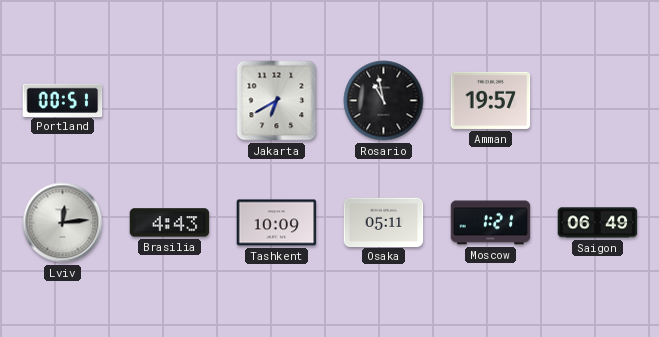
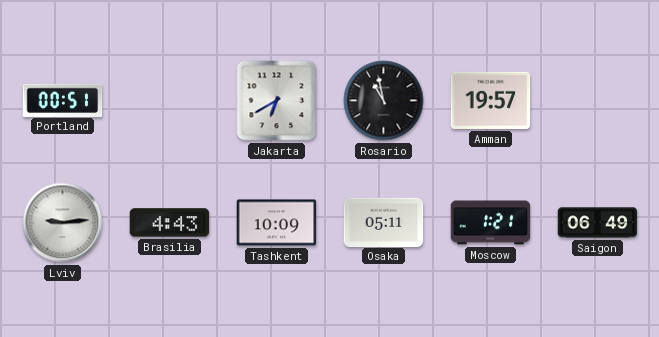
Lviv: 12:14 -> 9:14 (63, 223)
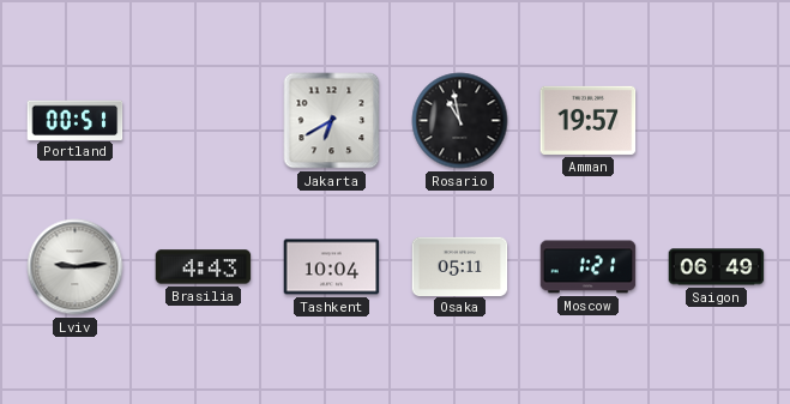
Tashkent: 10:09 -> 10:04 (332, 267)
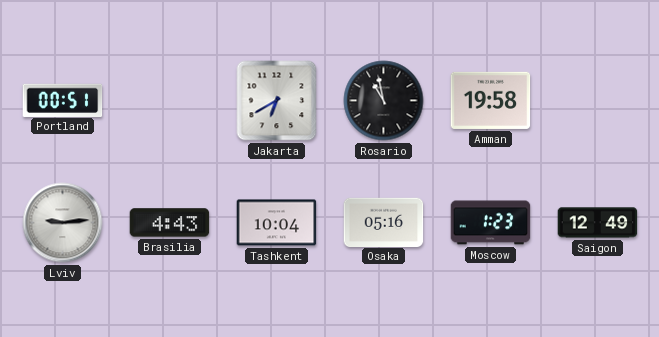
Amman: 19:57 -> 19:58 (491, 100)
Osaka: 05:11 -> 05:16 (384, 222)
Moscow: 1:21 -> 1:23 (491, 223)
Saigon: 06:49 -> 12:49 (598, 223)
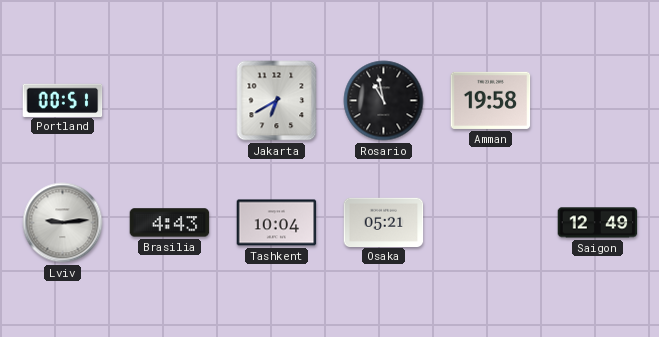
Osaka: 05:16 -> 05:21 (384, 222)
Moscow: 1:23 -> none (491, 223)
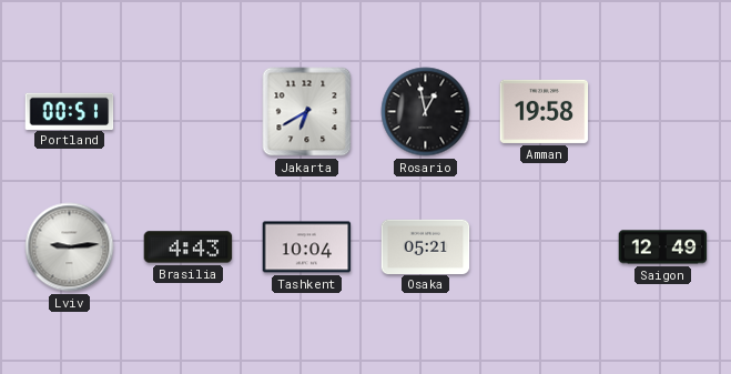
Rosario: 10:58 -> 12:58 (426, 112)
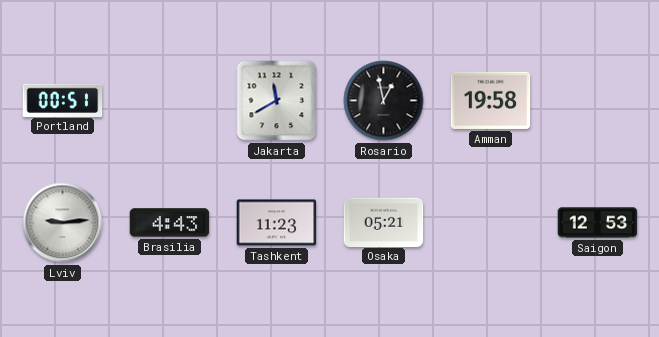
Jakarta: 6:40 -> 11:40 (277, 101)
Tashkent: 10:04 -> 11:23 (277, 223)
Saigon: 12:49 -> 12:53 (598, 223)
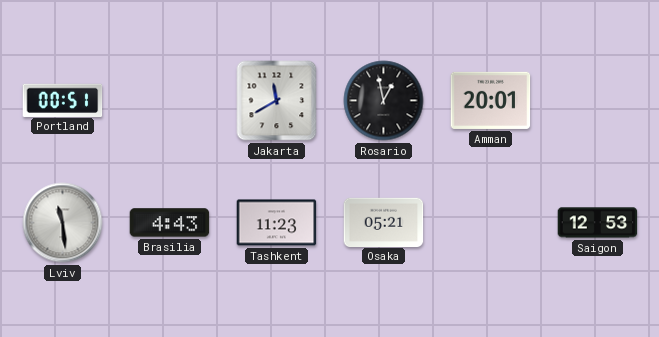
Amman: 19:58 -> 20:01 (491, 100)
Lviv: 9:14 -> 11:29 (63, 223)
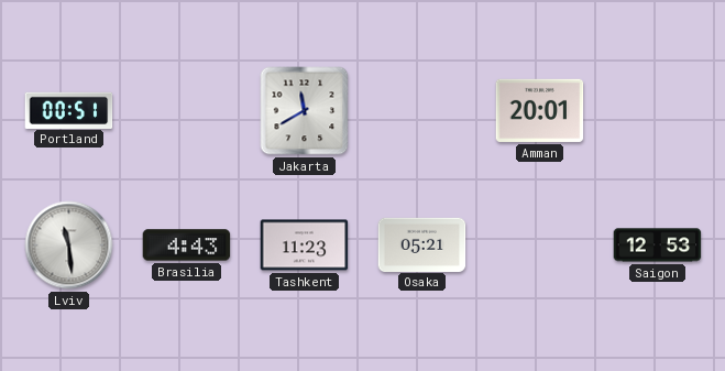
Rosario: 12:58 -> none (384, 101)
